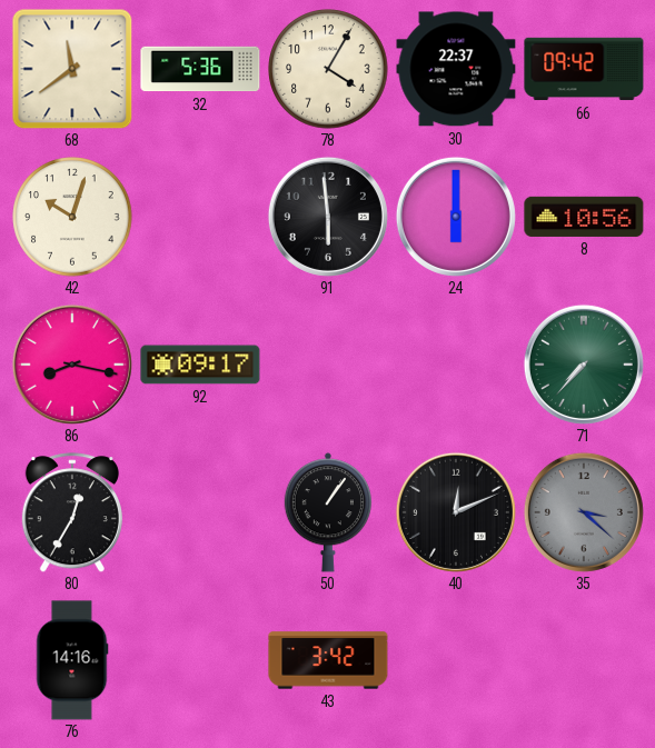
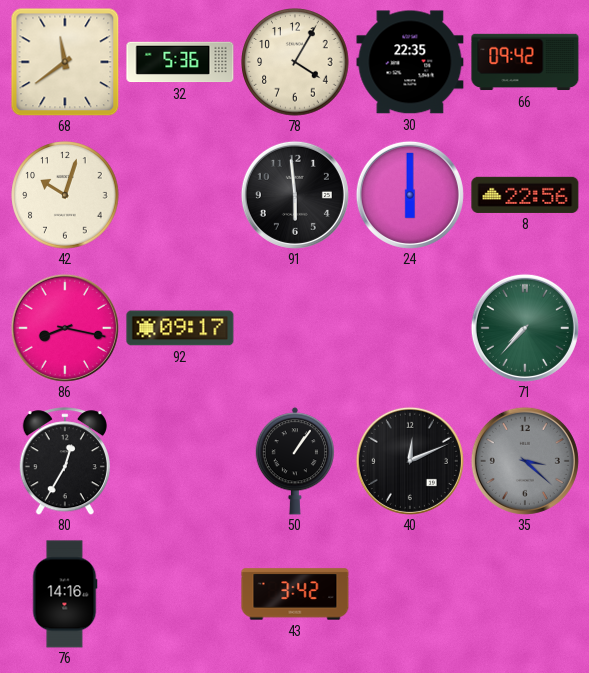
30: 22:37 -> 22:35 (410, 62)
8: 10:56 -> 22:56 (525, 195)
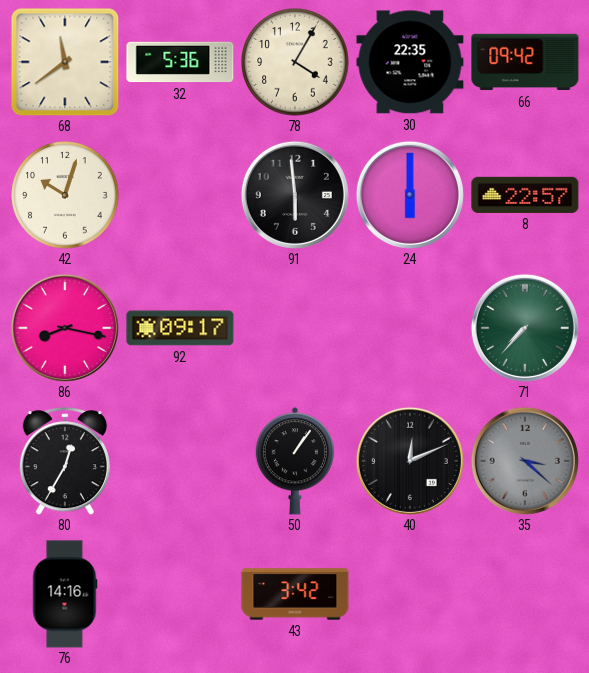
8: 22:56 -> 22:57 (525, 195)
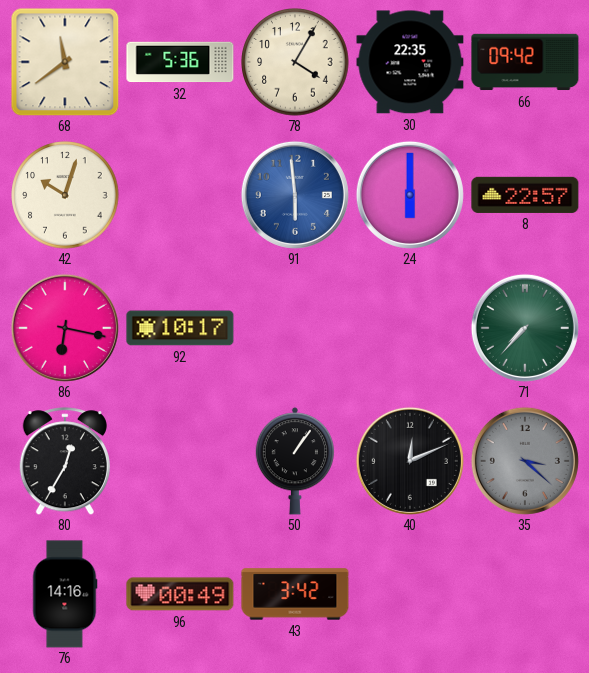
91 dial: black -> blue (295, 195)
86: 8:17 -> 6:17 (65, 328)
92: 09:17 -> 10:17 (180, 328)
96: none -> 00:49 (180, 594)
